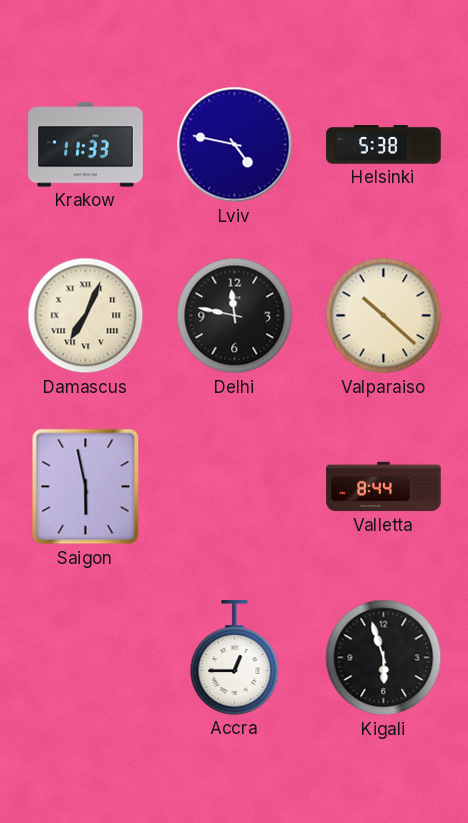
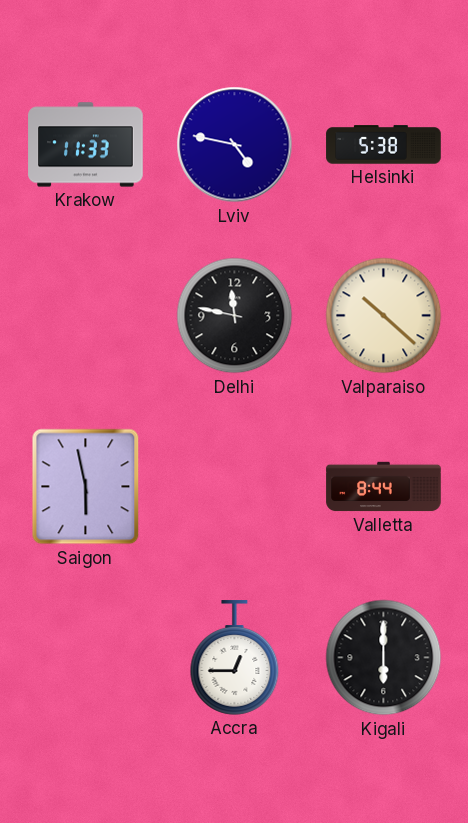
Damascus: 7:04 -> none (86, 316)
Kigali: 5:57 -> 6:00 (384, 658)
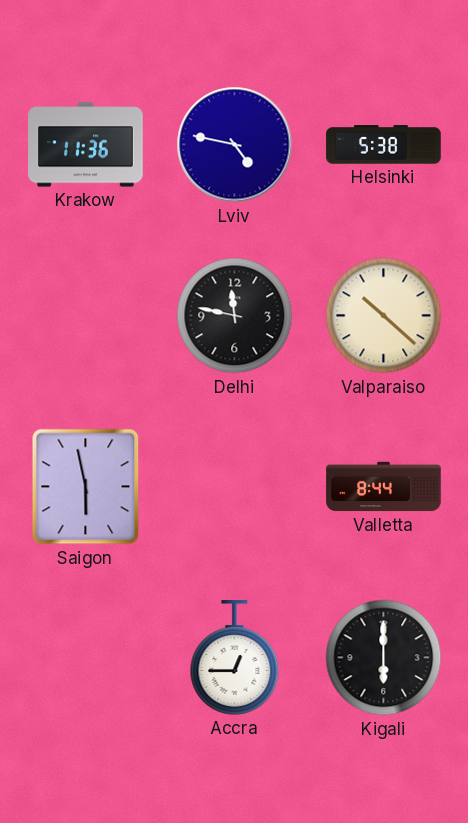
Krakow: 11:33 -> 11:36 (86, 145)
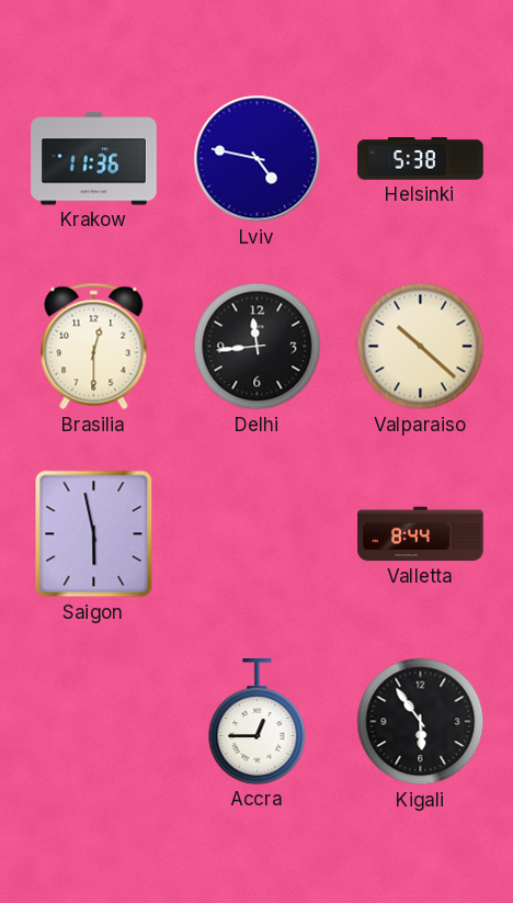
Brasilia: none -> 12:30 (94, 347)
Delhi: 11:47 -> 11:44 (258, 347)
Kigali: 6:00 -> 5:54 (421, 722)
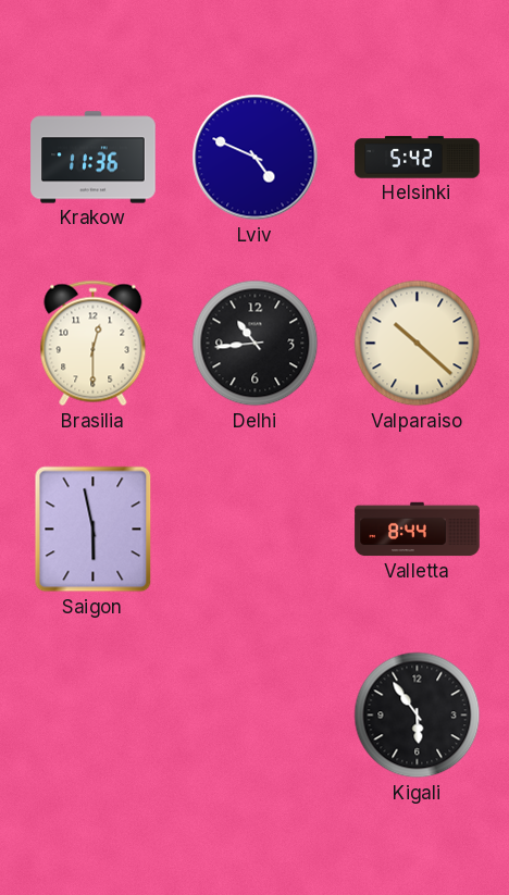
Lviv: 4:47 -> 4:49 (256, 158)
Helsinki: 5:38 -> 5:42 (418, 158)
Delhi: 11:44 -> 10:44 (256, 344)
Accra: 12:45 -> none (258, 722)
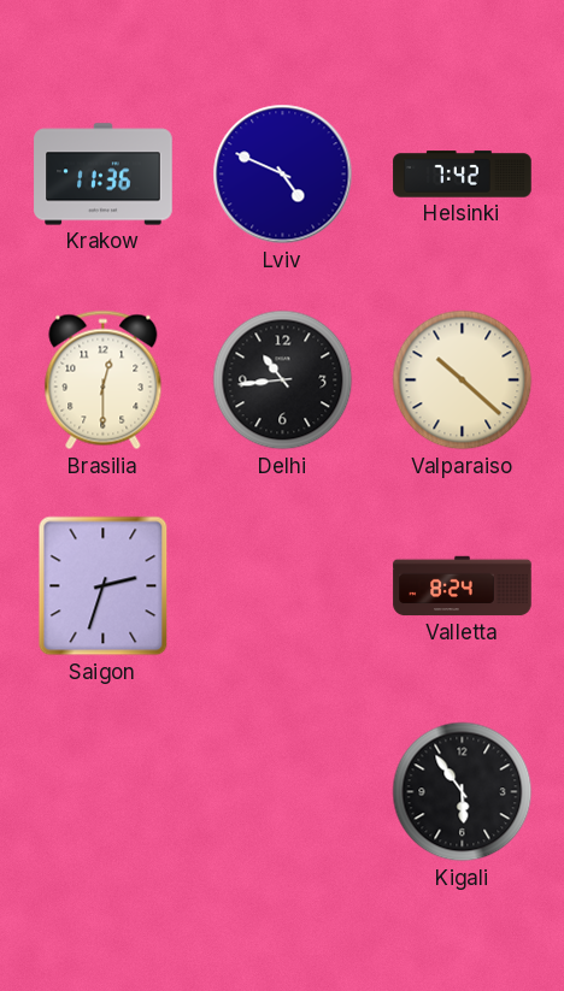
Helsinki: 5:42 -> 7:42 (463, 175)
Saigon: 5:58 -> 2:33 (104, 586)
Valletta: 8:44 -> 8:24 (463, 586)
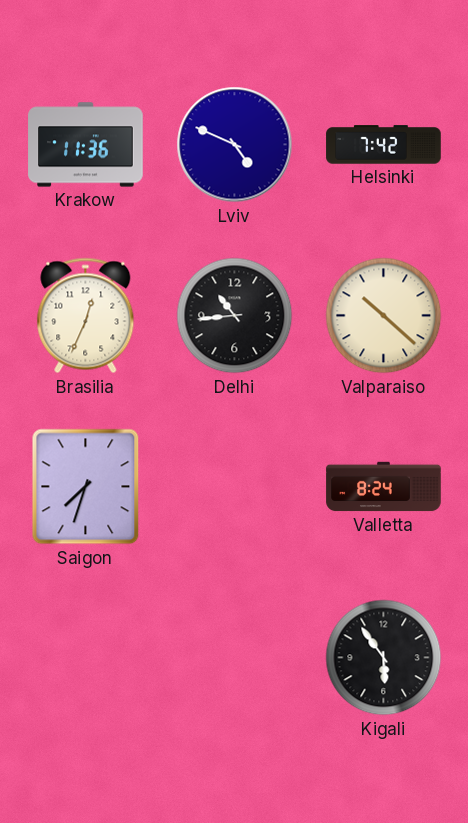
Brasilia: 12:30 -> 12:34 (86, 316)
Saigon: 2:33 -> 7:33 (86, 487)
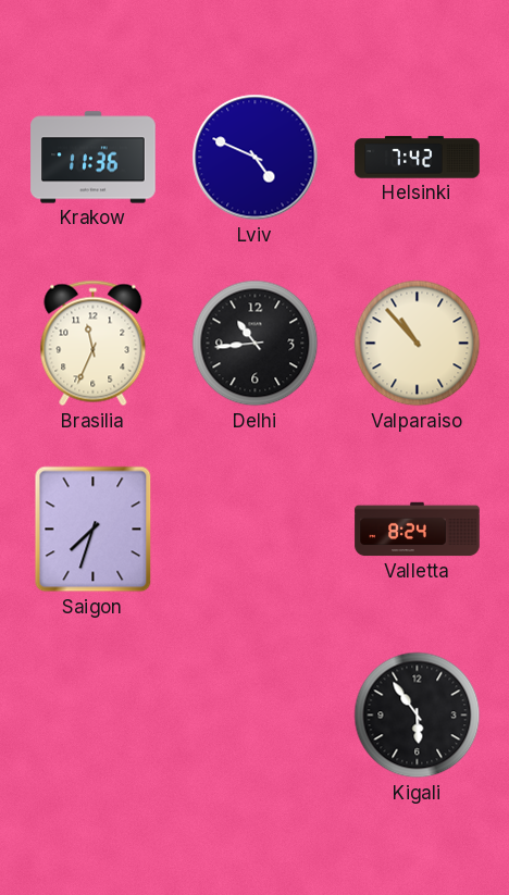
Brasilia: 12:34 -> 11:34 (94, 344)
Valparaiso: 10:22 -> 10:53 (418, 344)
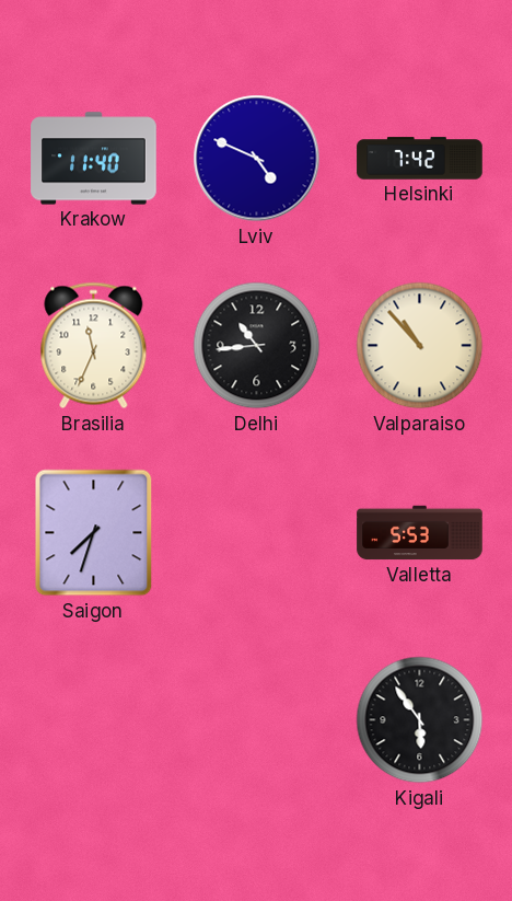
Krakow: 11:36 -> 11:40 (94, 159)
Valletta: 8:24 -> 5:53 (420, 533)
